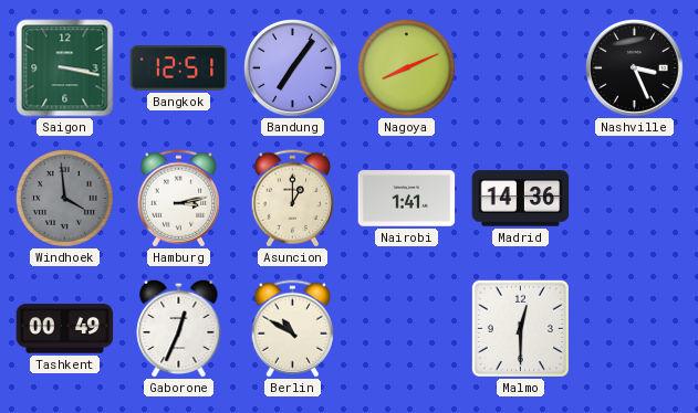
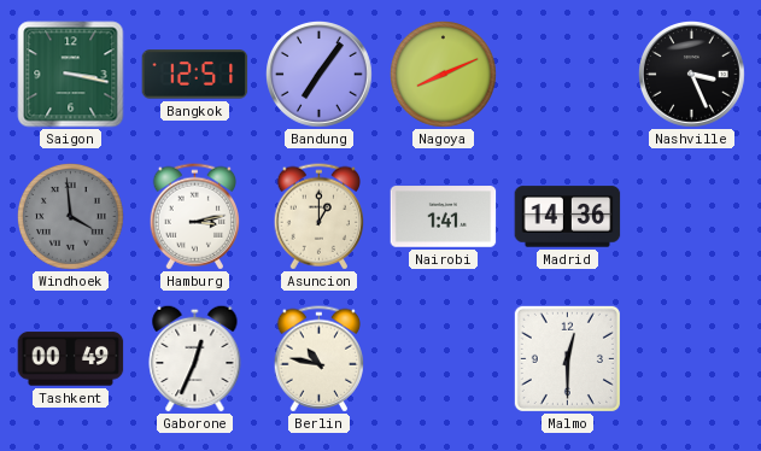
Berlin: 10:50 -> 10:47 (318, 359)
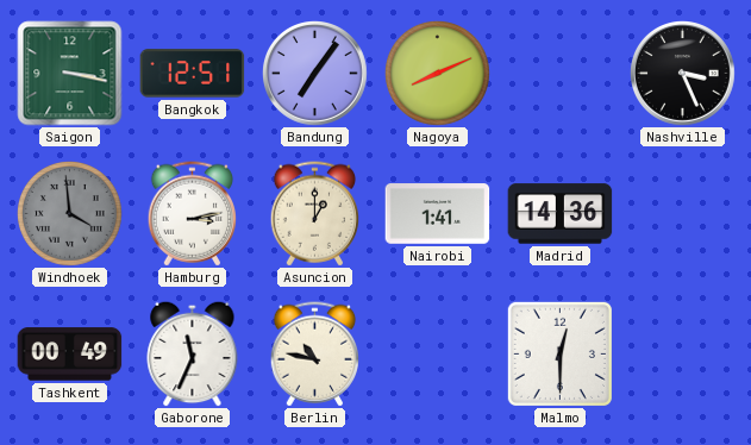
Gaborone: 12:34 -> 11:34 (193, 353)
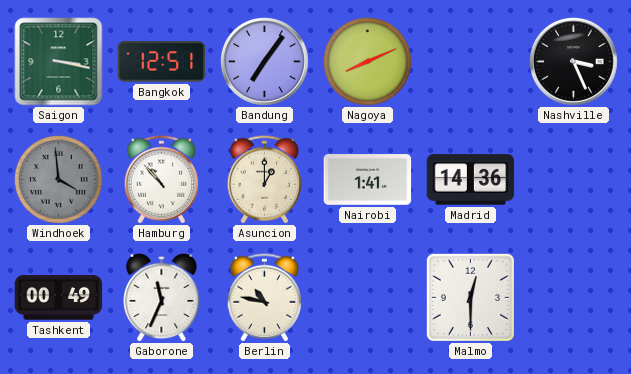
Hamburg: 3:13 -> 10:53 (161, 180)
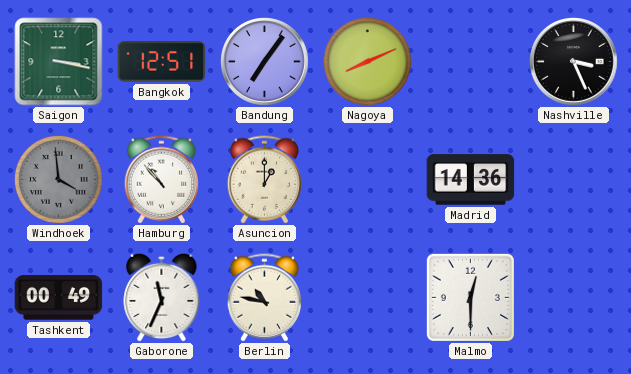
Nairobi: 1:41 -> none (368, 180)
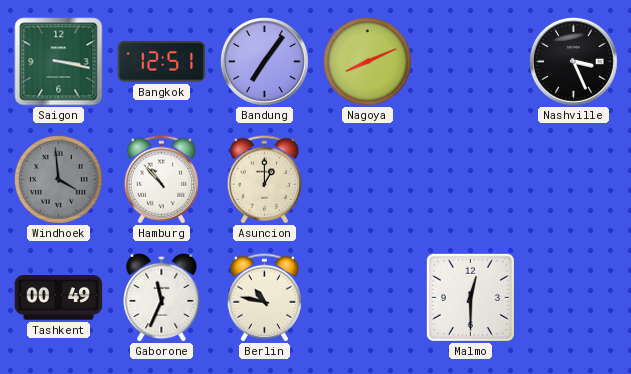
Madrid: 14:36 -> none (471, 180)
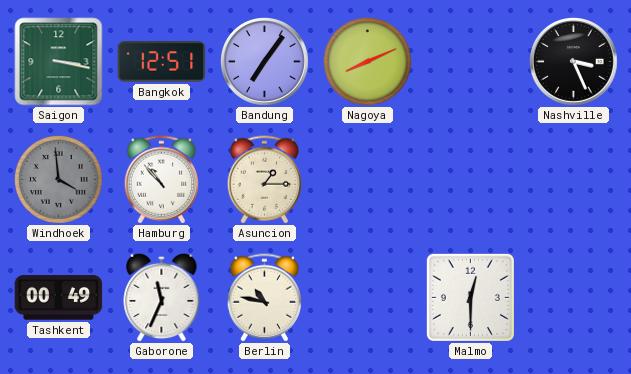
Asuncion: 1:00 -> 1:15 (264, 180)
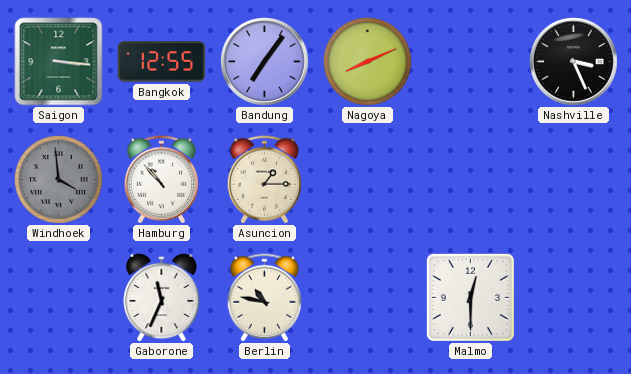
Saigon: 3:17 -> 3:16 (59, 62)
Bangkok: 12:51 -> 12:55 (162, 62)
Tashkent: 00:49 -> none (59, 298)
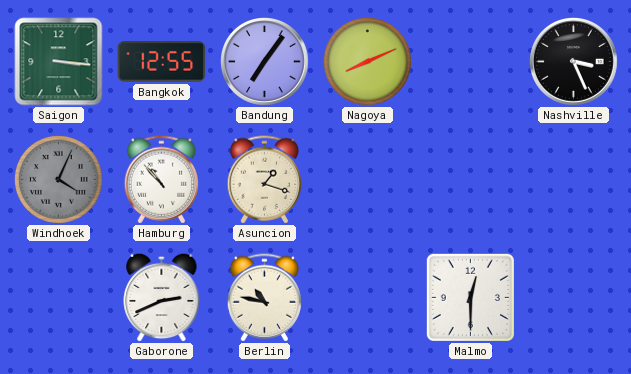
Windhoek: 3:59 -> 4:04 (58, 179)
Asuncion: 1:15 -> 1:18 (264, 180)
Gaborone: 11:34 -> 2:41 (162, 297)
